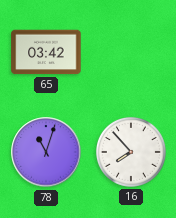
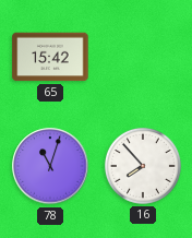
65: 03:42 -> 15:42 (50, 57)
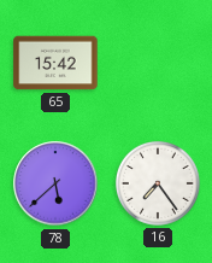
78: 11:03 -> 5:38 (55, 183)
16: 7:53 -> 7:24 (158, 183)
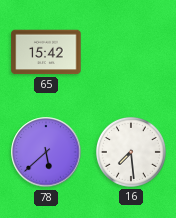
16: 7:24 -> 7:29 (131, 152)
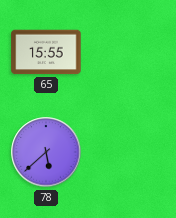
65: 15:42 -> 15:55 (46, 52)
16: 7:29 -> none (131, 152)
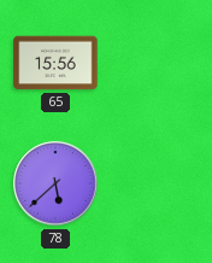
65: 15:55 -> 15:56 (55, 63)
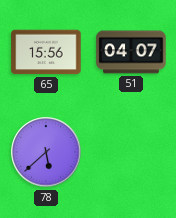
51: none -> 04:07 (131, 52)
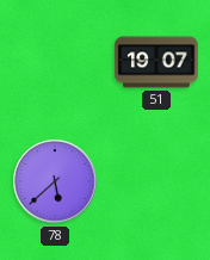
65: 15:56 -> none (46, 52)
51: 04:07 -> 19:07 (156, 62)
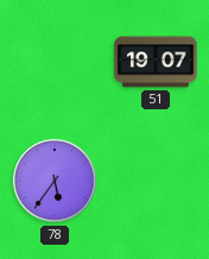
78: 5:38 -> 5:36 (55, 181)
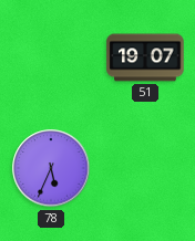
78: 5:36 -> 5:34 (51, 168)
